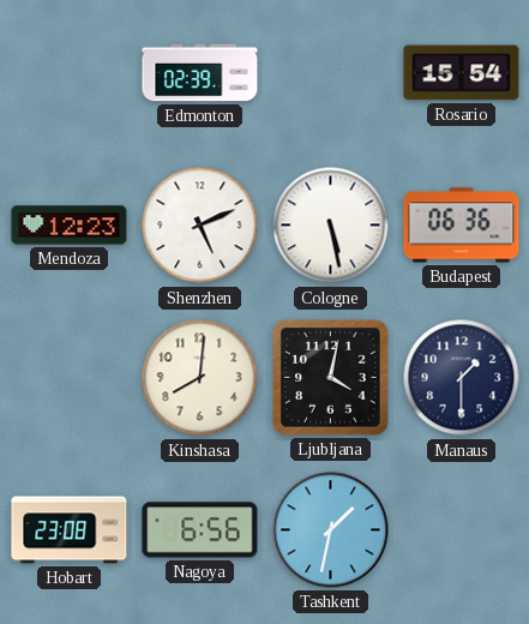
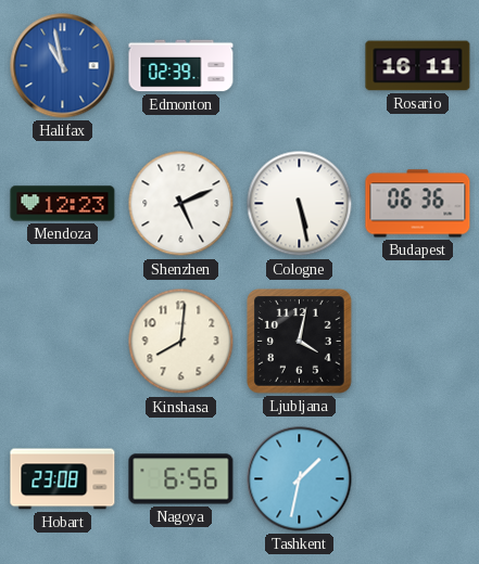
Halifax: none -> 10:58 (63, 66)
Rosario: 15:54 -> 16:11 (418, 66)
Manaus: 1:30 -> none (462, 378)
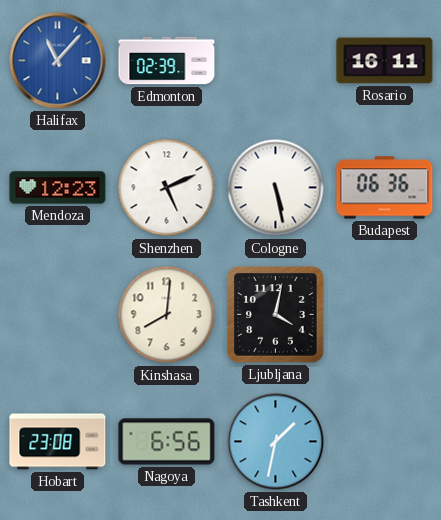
Halifax: 10:58 -> 11:07 (58, 61)
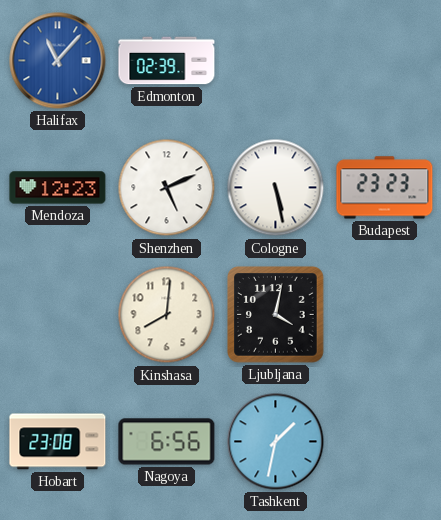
Rosario: 16:11 -> none (385, 61)
Budapest: 06:36 -> 23:23 (385, 188)
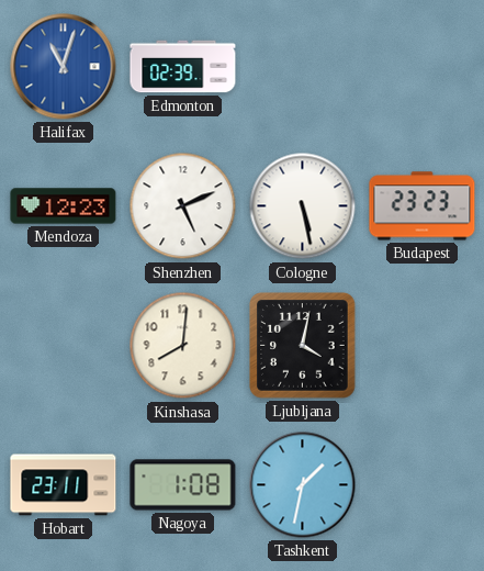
Halifax: 11:07 -> 11:03 (64, 67)
Hobart: 23:08 -> 23:11 (64, 485)
Nagoya: 6:56 -> 1:08 (183, 485)
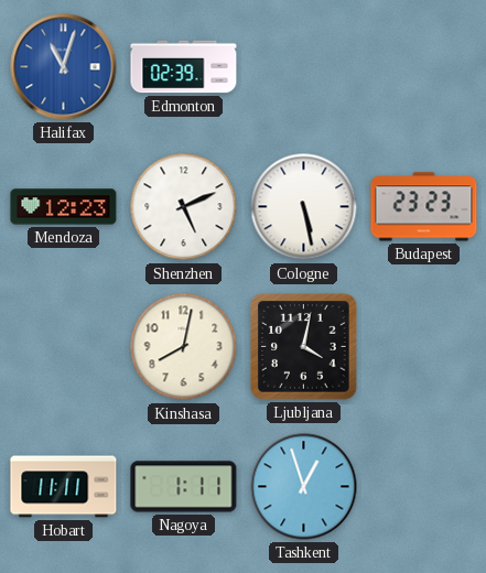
Kinshasa: 8:01 -> 8:02 (184, 347)
Hobart: 23:11 -> 11:11 (64, 487)
Nagoya: 1:08 -> 1:11 (184, 487)
Tashkent: 1:32 -> 12:57 (304, 487)
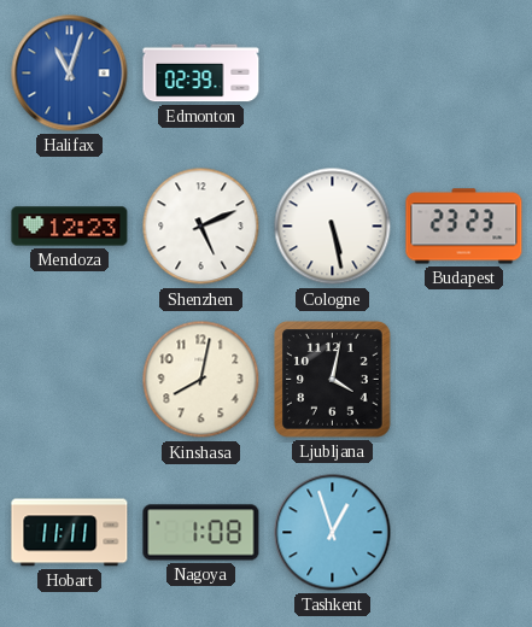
Nagoya: 1:11 -> 1:08 (201, 533)
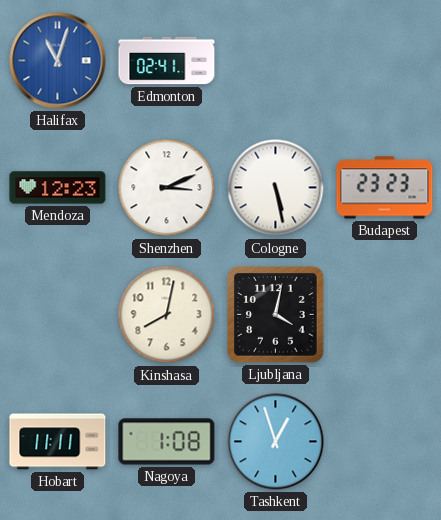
Edmonton: 02:39 -> 02:41 (167, 61)
Shenzhen: 5:11 -> 3:11 (167, 188)
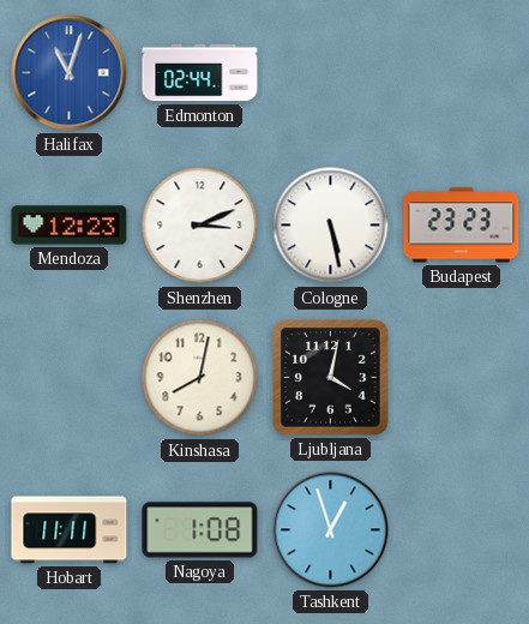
Edmonton: 02:41 -> 02:44 (200, 73)
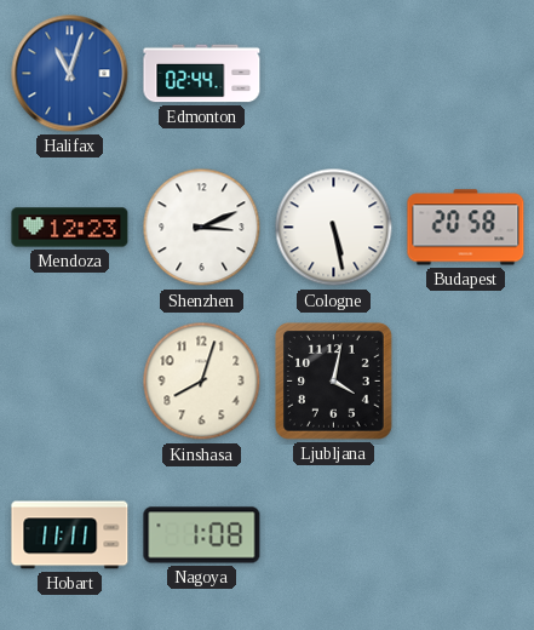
Budapest: 23:23 -> 20:58 (466, 228)
Kinshasa: 8:02 -> 8:03 (202, 382)
Tashkent: 12:57 -> none (331, 530)
